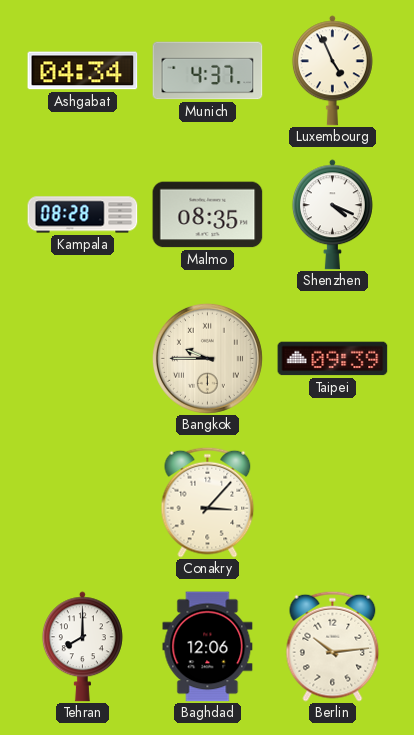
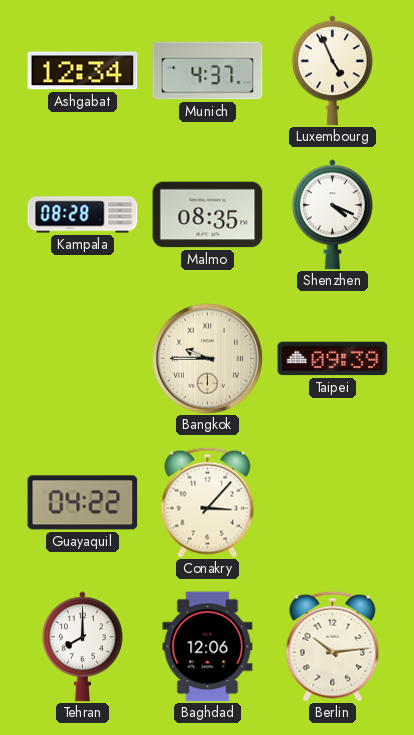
Ashgabat: 04:34 -> 12:34 (83, 71)
Guayaquil: none -> 04:22 (83, 503)
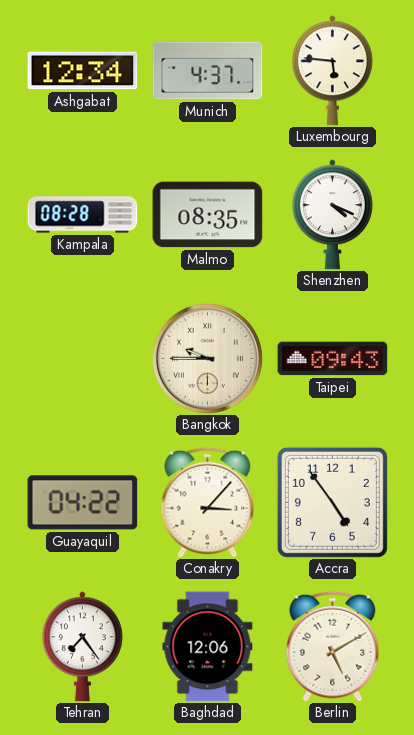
Luxembourg: 4:56 -> 5:46 (332, 71)
Taipei: 09:39 -> 09:43 (333, 359)
Accra: none -> 4:54 (332, 502)
Tehran: 8:00 -> 7:24 (82, 647)
Berlin: 10:14 -> 5:10 (333, 646)
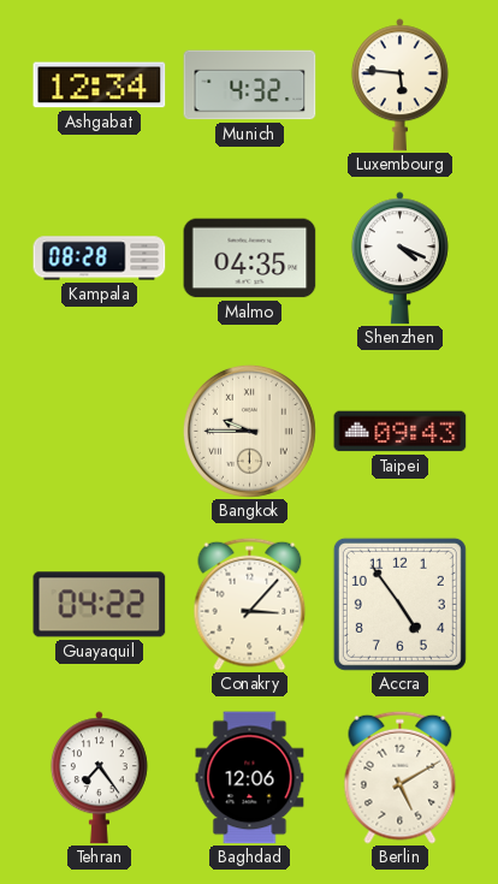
Munich: 4:37 -> 4:32 (250, 85)
Malmo: 08:35 -> 04:35 (250, 259)
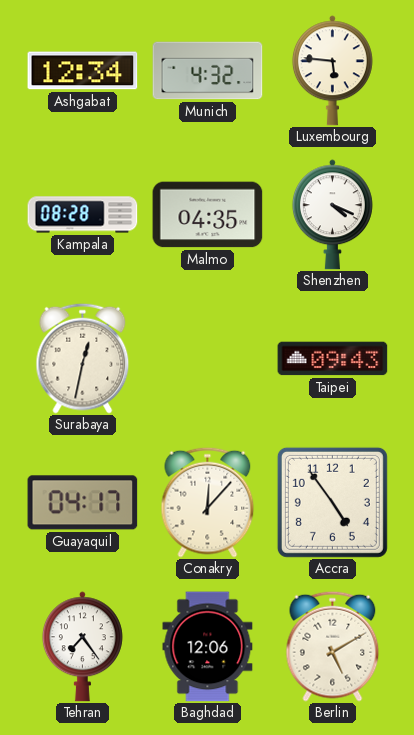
Surabaya: none -> 12:32 (83, 358)
Bangkok: 9:45 -> none (249, 431)
Guayaquil: 04:22 -> 04:17 (83, 503)
Conakry: 3:07 -> 12:07 (208, 502)
